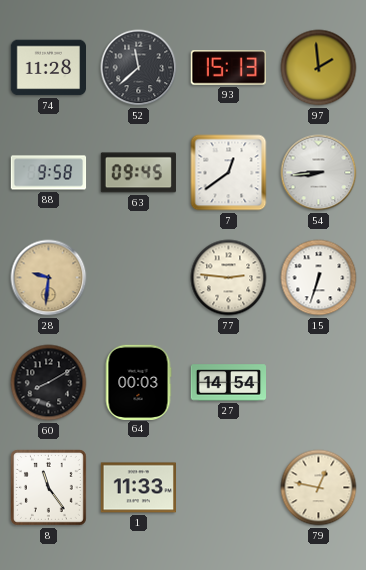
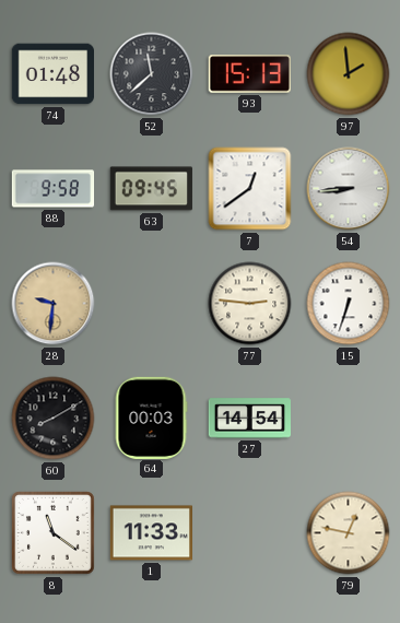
74: 11:28 -> 01:48 (54, 74)
8: 11:24 -> 11:21 (52, 532)
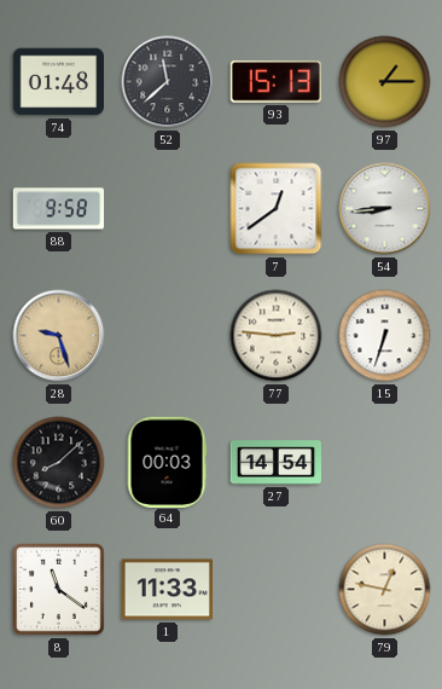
97: 1:59 -> 1:15 (385, 82)
63: 09:45 -> none (151, 189)
28: 9:31 -> 9:27 (59, 336)
60: 8:10 -> 8:08 (59, 463)
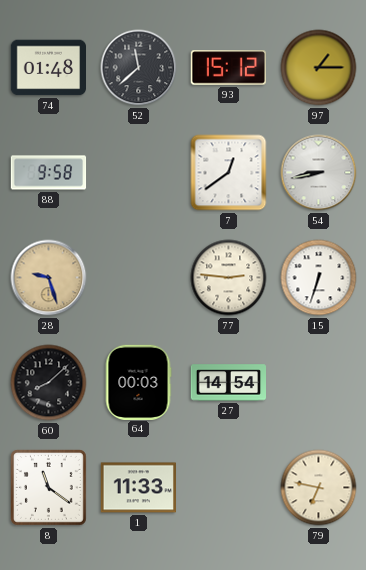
93: 15:13 -> 15:12 (228, 68)
54: 8:44 -> 8:43 (319, 173)
79: 12:47 -> 6:47 (319, 488)
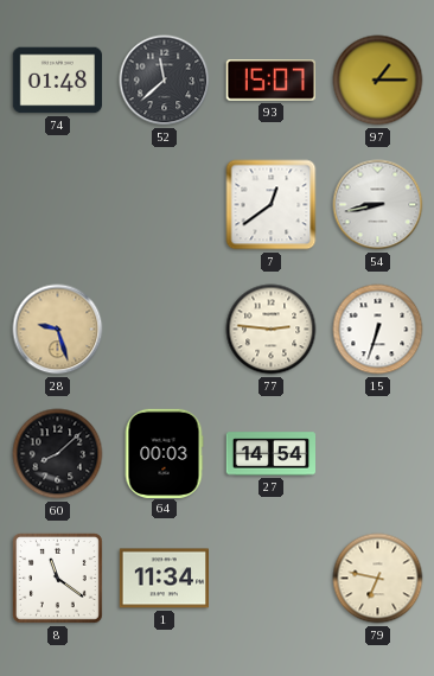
93: 15:12 -> 15:07 (270, 81)
88: 9:58 -> none (49, 173)
1: 11:33 -> 11:34 (165, 579)
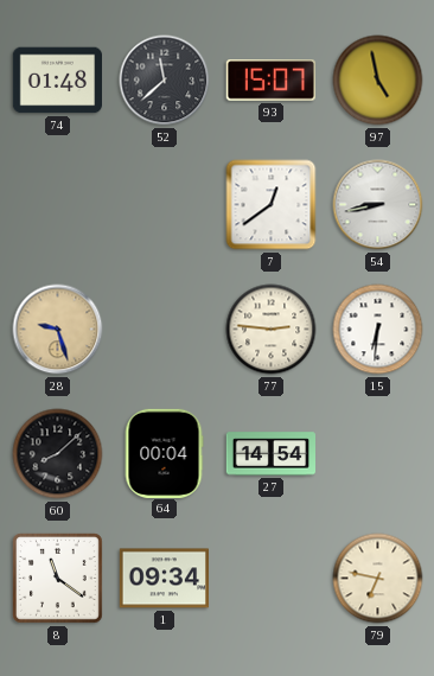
97: 1:15 -> 4:58 (378, 81)
15: 6:33 -> 6:31 (378, 330)
64: 00:03 -> 00:04 (164, 453)
1: 11:34 -> 09:34 (165, 579)
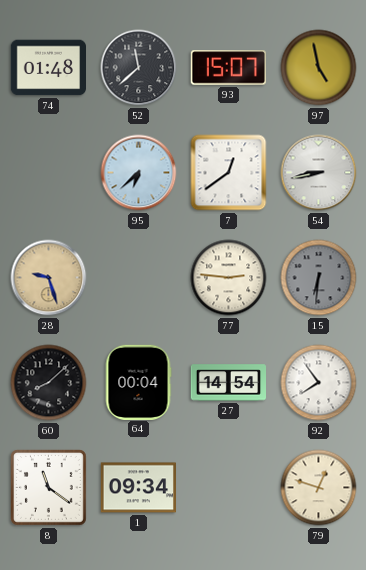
95: none -> 6:38 (139, 173)
15 dial: white -> grey (319, 278)
92: none -> 7:54 (319, 383)
79: 6:47 -> 12:48 (319, 488)
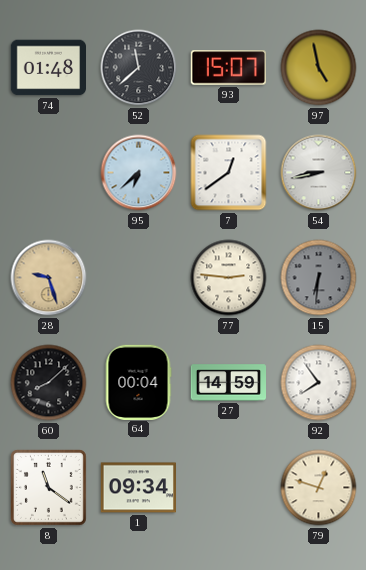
27: 14:54 -> 14:59 (229, 383)
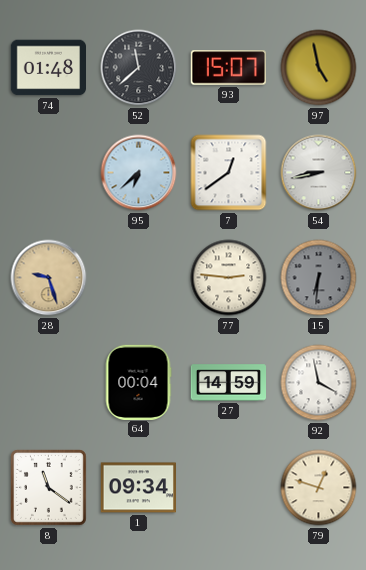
60: 8:08 -> none (49, 383)
92: 7:54 -> 3:58 (319, 383)
